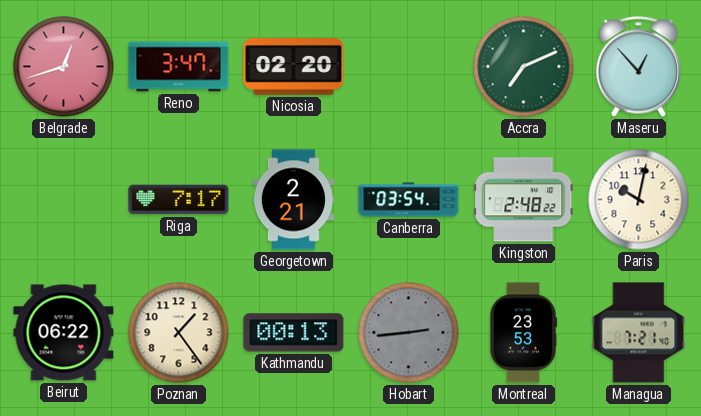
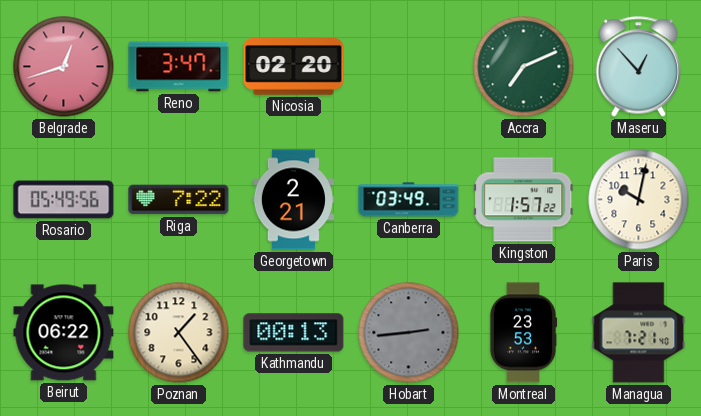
Rosario: none -> 05:49 (64, 200)
Riga: 7:17 -> 7:22 (179, 200)
Canberra: 03:54 -> 03:49 (409, 200)
Kingston: 2:48 -> 1:57 (524, 200)
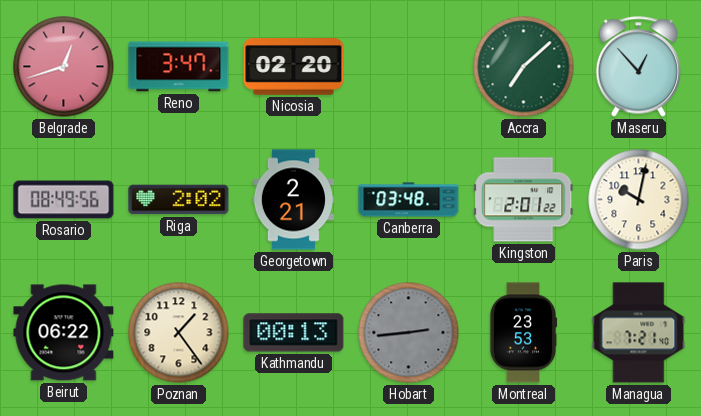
Accra: 7:11 -> 7:08 (524, 67)
Rosario: 05:49 -> 08:49 (64, 200)
Riga: 7:22 -> 2:02 (179, 200)
Canberra: 03:49 -> 03:48 (409, 200)
Kingston: 1:57 -> 2:01 (524, 200)
